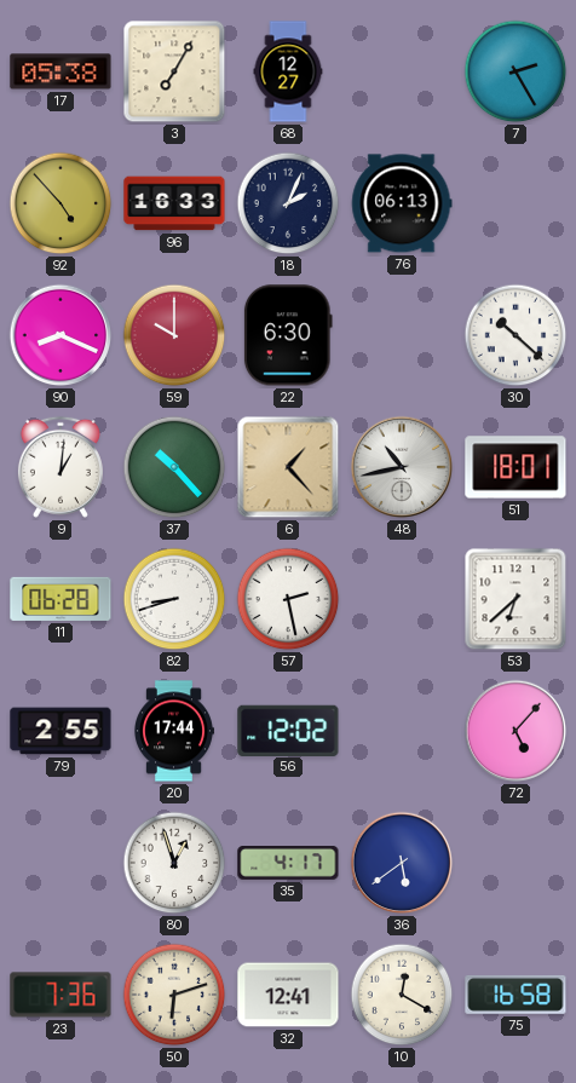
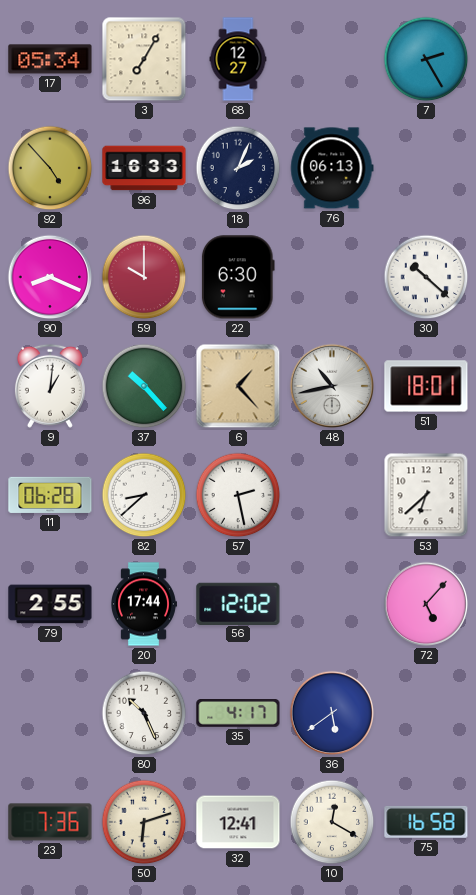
17: 05:38 -> 05:34 (50, 59)
82: 8:42 -> 8:38 (144, 495)
80: 12:57 -> 10:26 (144, 713)
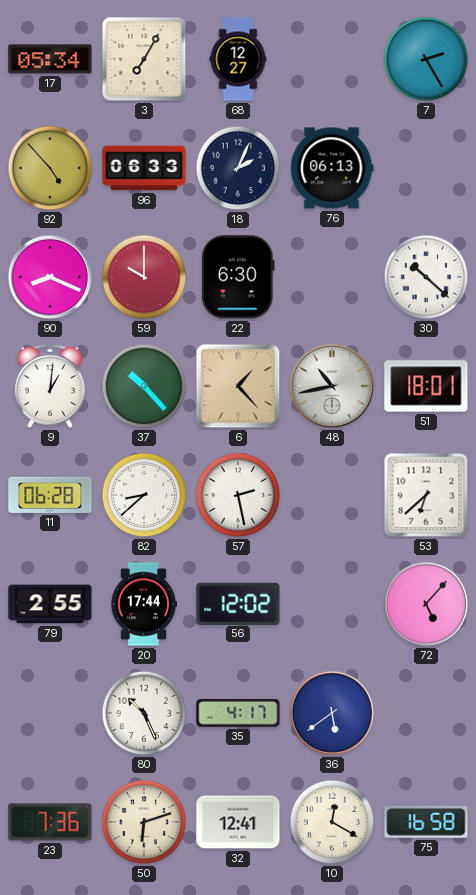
96: 16:33 -> 06:33 (144, 168)
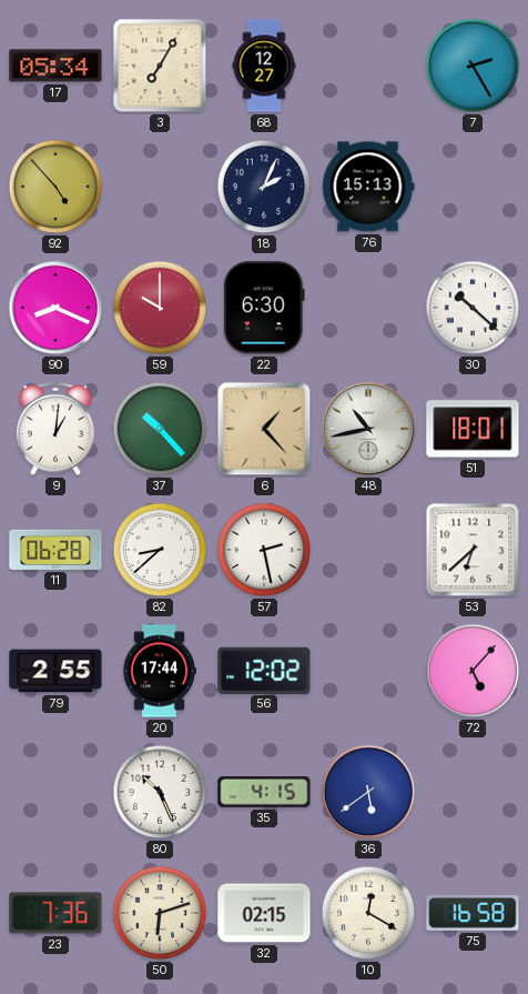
96: 06:33 -> none (144, 168)
76: 06:13 -> 15:13 (368, 187)
35: 4:17 -> 4:15 (264, 793)
32: 12:41 -> 02:15 (264, 913)
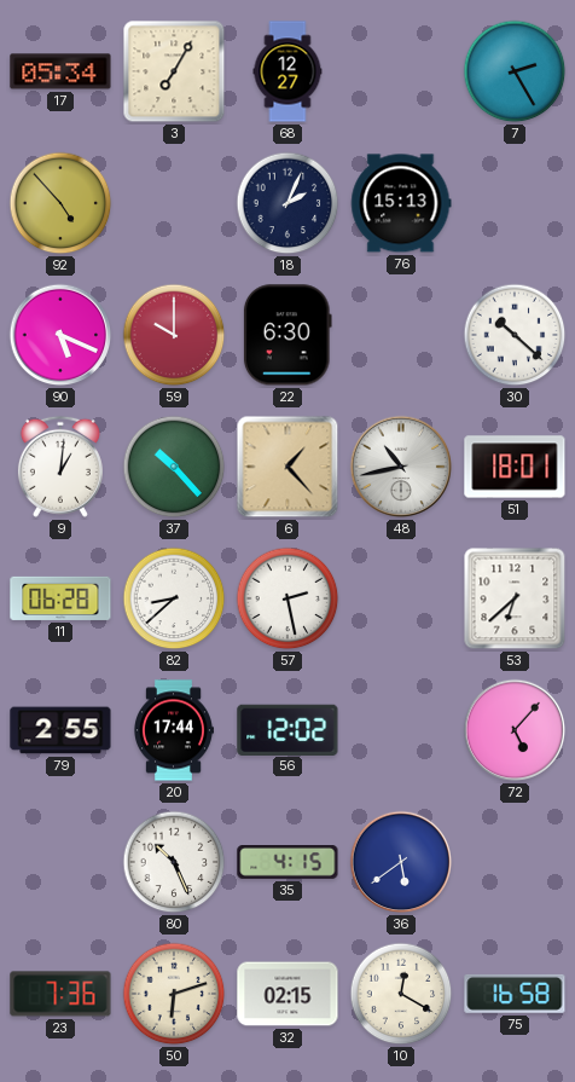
90: 8:19 -> 5:19 (60, 335)
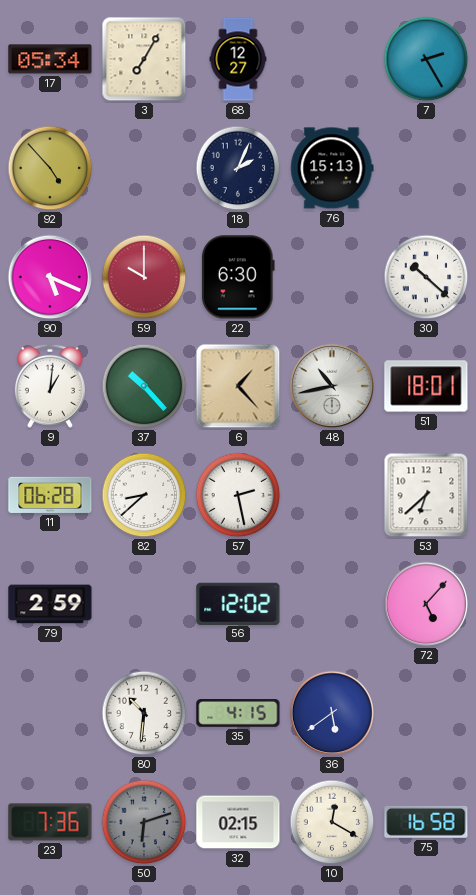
79: 2:55 -> 2:59 (50, 604)
20: 17:44 -> none (174, 730)
80: 10:26 -> 10:31 (144, 713)
50 dial: cream -> grey (144, 822)
